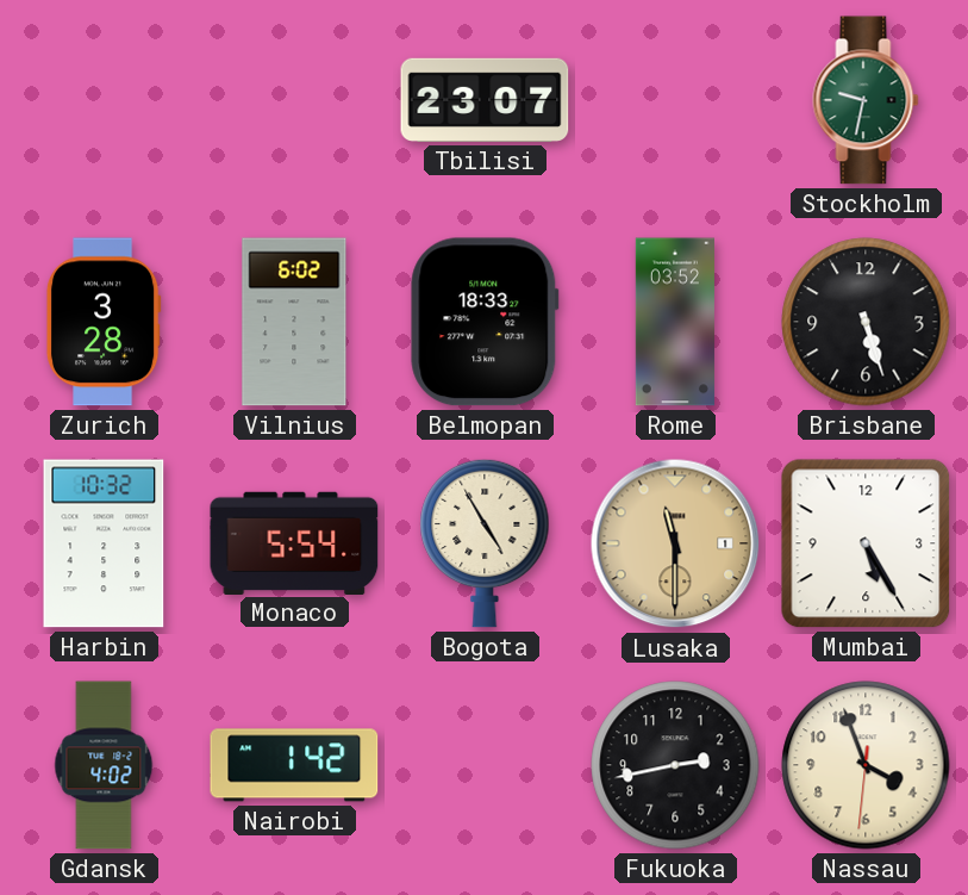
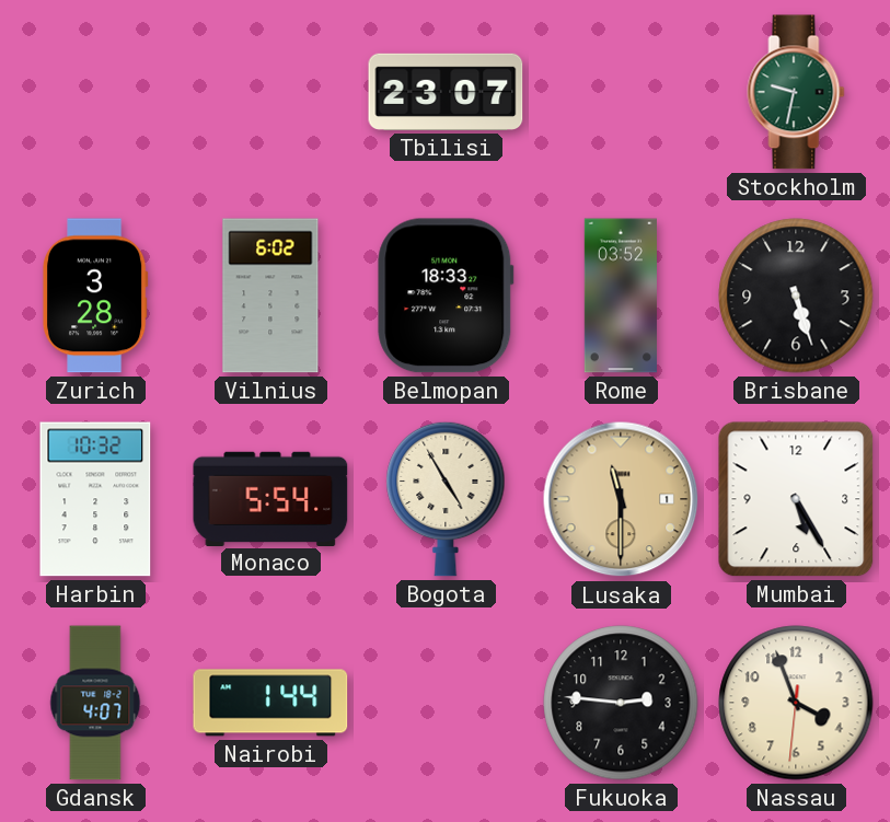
Gdansk: 4:02 -> 4:07 (95, 703)
Nairobi: 1:42 -> 1:44 (270, 703)
Fukuoka: 2:43 -> 2:46 (621, 703)
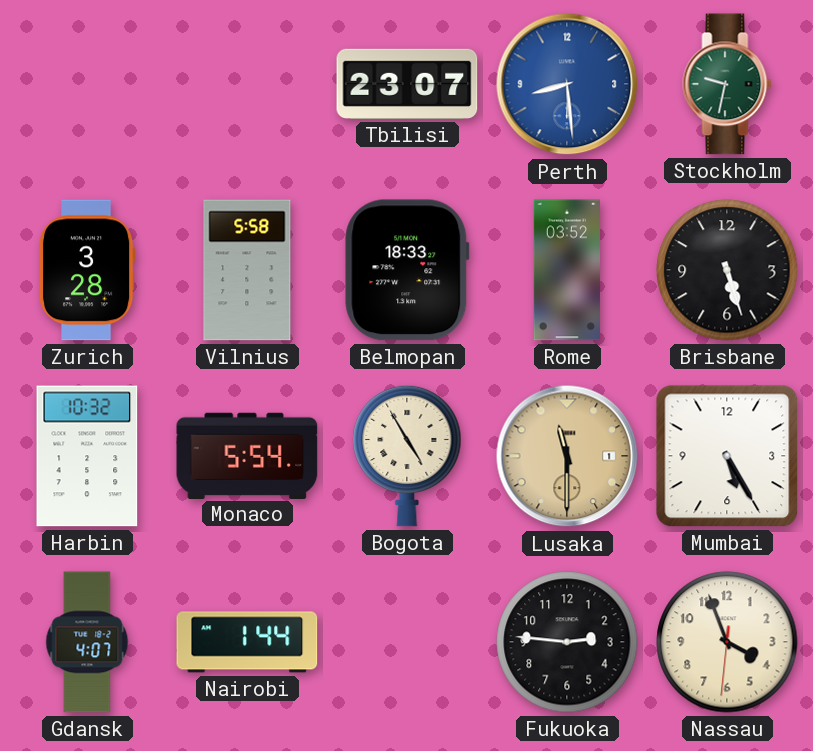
Perth: none -> 8:29 (567, 84)
Vilnius: 6:02 -> 5:58 (247, 270)
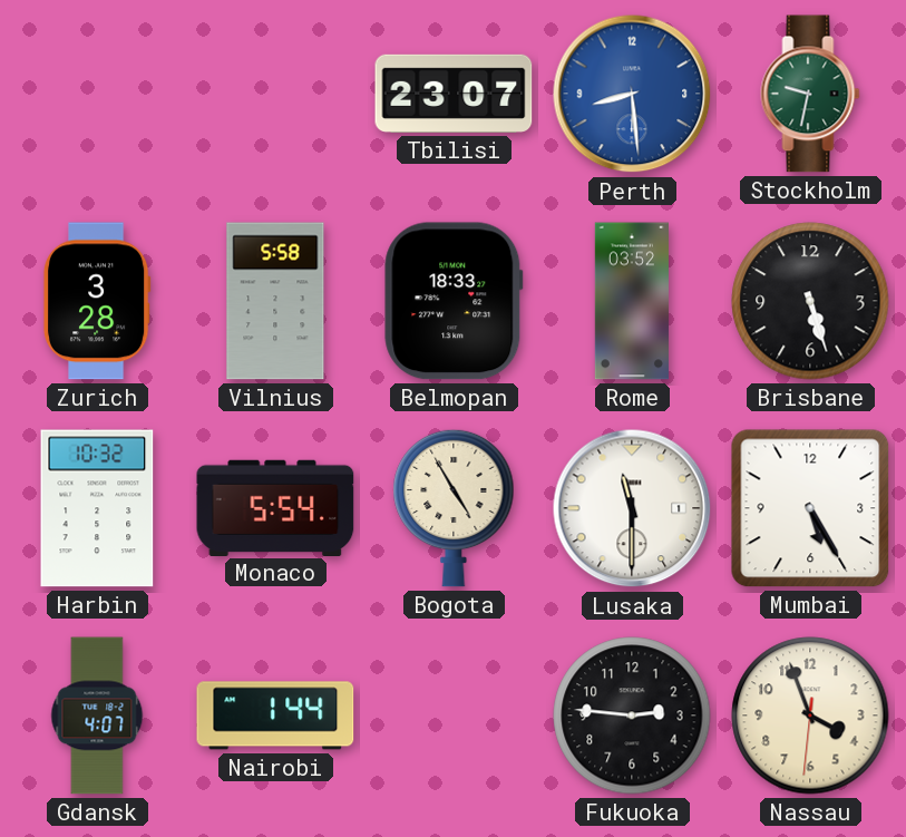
Lusaka dial: champagne -> white (632, 508)
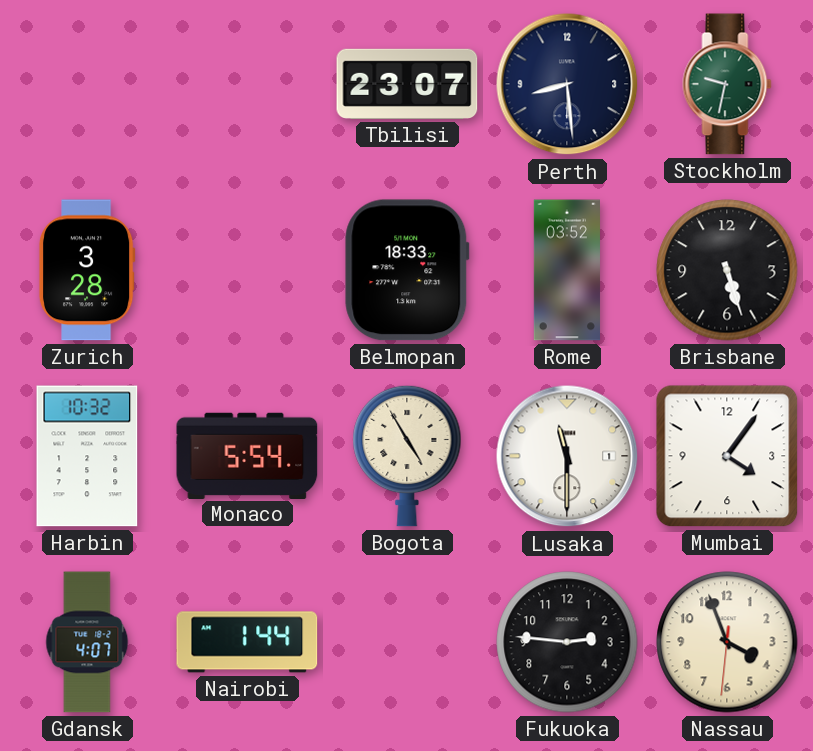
Perth dial: blue -> navy (567, 84)
Vilnius: 5:58 -> none (275, 301)
Mumbai: 5:25 -> 4:06 (727, 456)
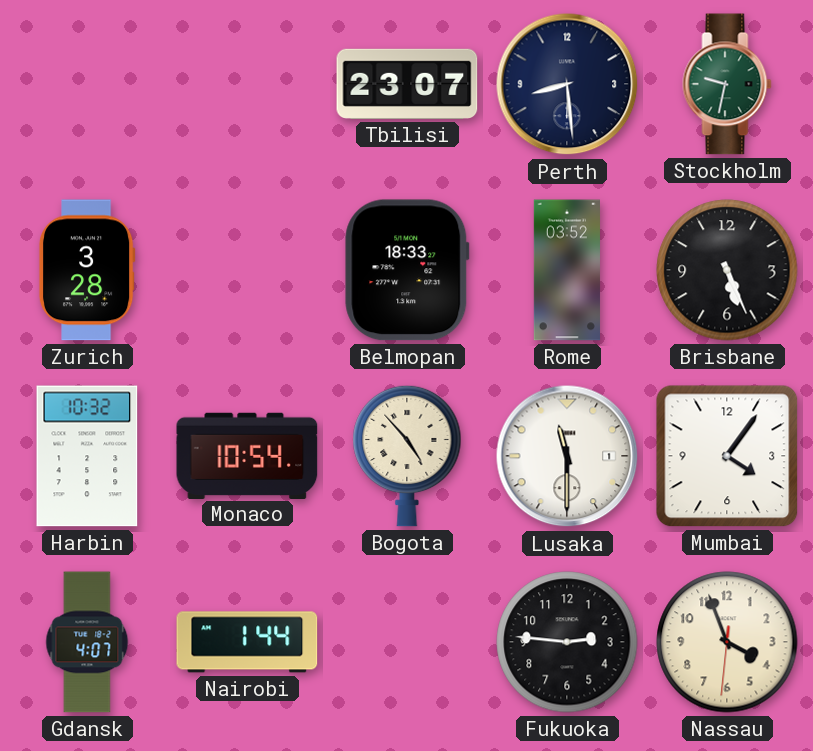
Brisbane: 5:27 -> 5:26 (727, 270)
Monaco: 5:54 -> 10:54 (247, 455)
Bogota: 4:55 -> 4:53 (407, 456)
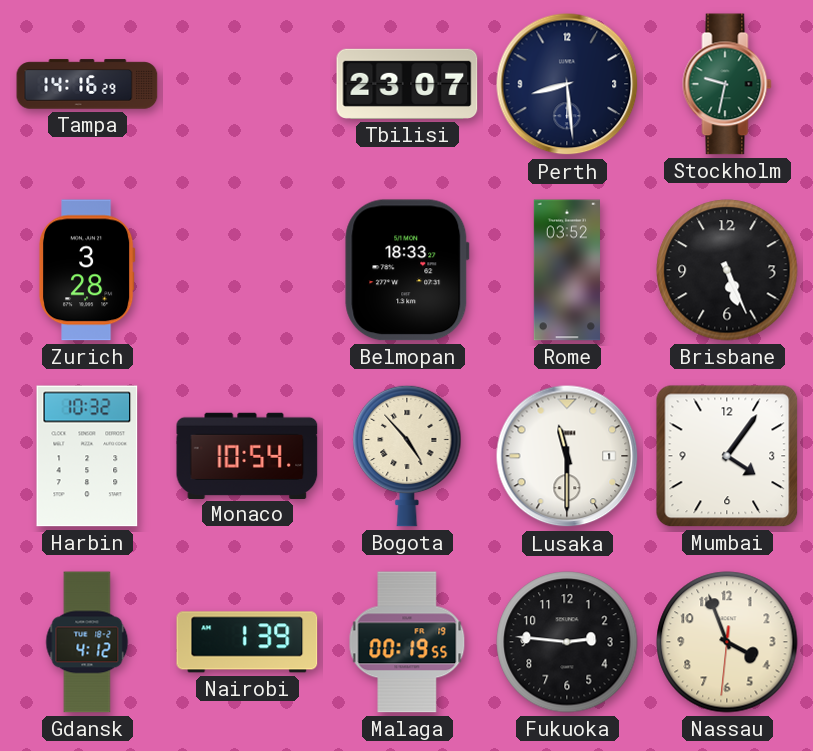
Tampa: none -> 14:16 (87, 84)
Gdansk: 4:07 -> 4:12 (87, 642)
Nairobi: 1:44 -> 1:39 (247, 642)
Malaga: none -> 00:19 (407, 642)
